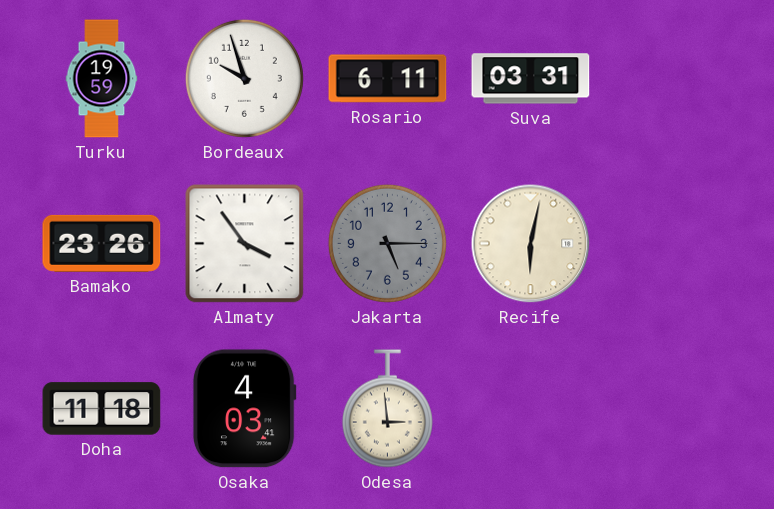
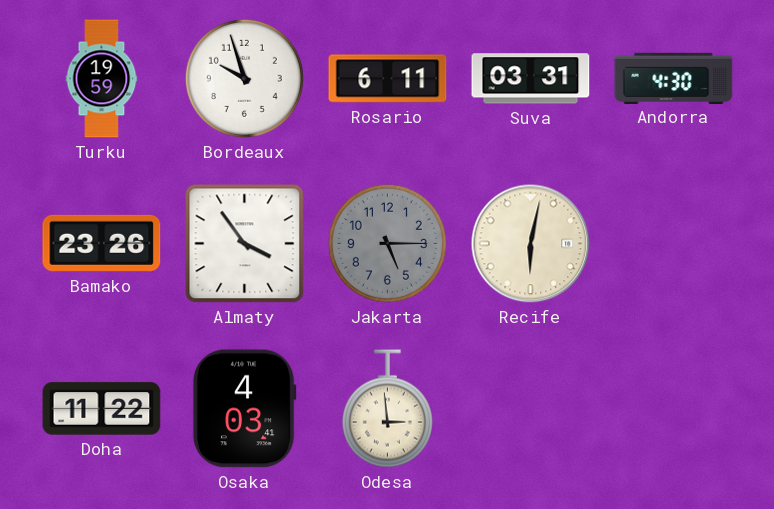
Andorra: none -> 4:30 (674, 78)
Doha: 11:18 -> 11:22 (102, 409)
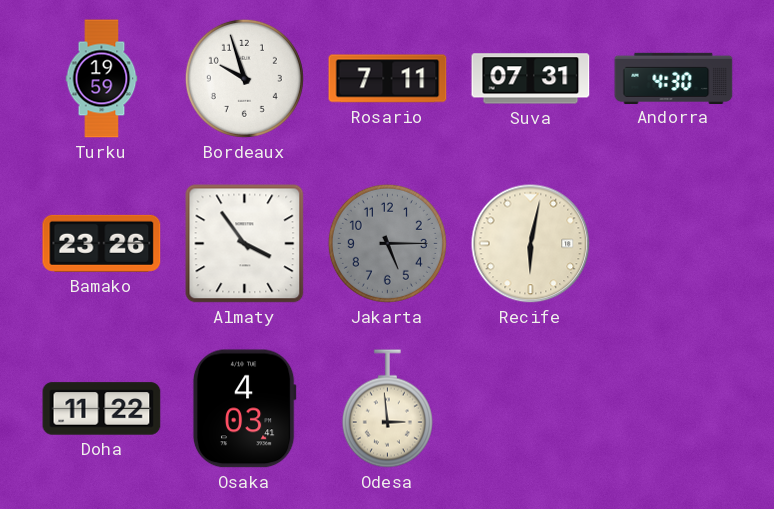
Rosario: 6:11 -> 7:11 (388, 79)
Suva: 03:31 -> 07:31 (531, 79)
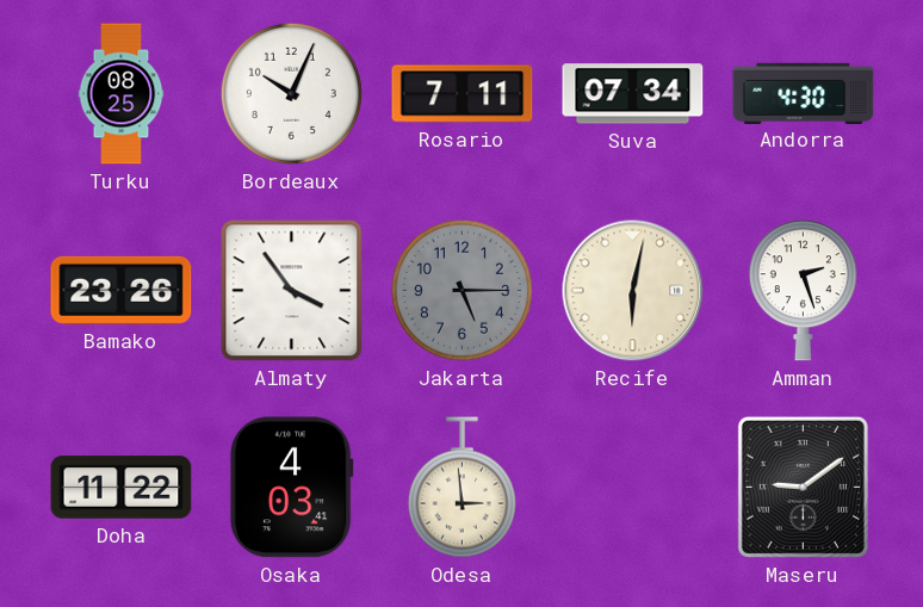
Turku: 19:59 -> 08:25 (122, 94)
Bordeaux: 9:57 -> 10:04 (291, 93)
Suva: 07:31 -> 07:34 (633, 94)
Amman: none -> 2:27 (803, 291)
Maseru: none -> 9:09 (803, 487)
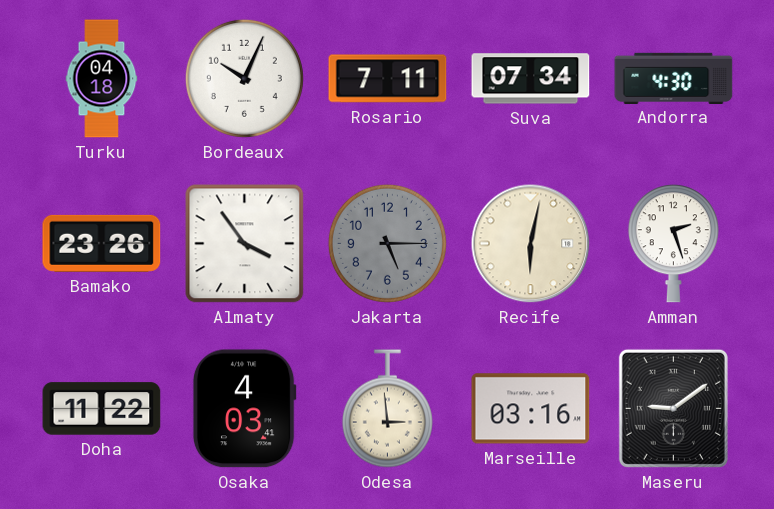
Turku: 08:25 -> 04:18 (102, 79)
Marseille: none -> 03:16 (531, 409)
